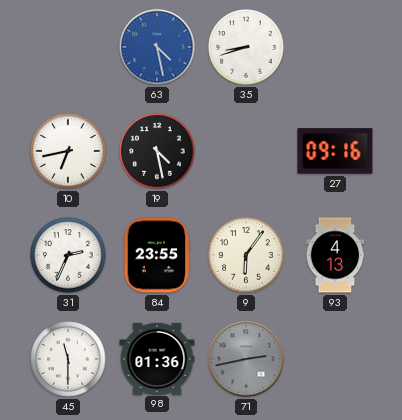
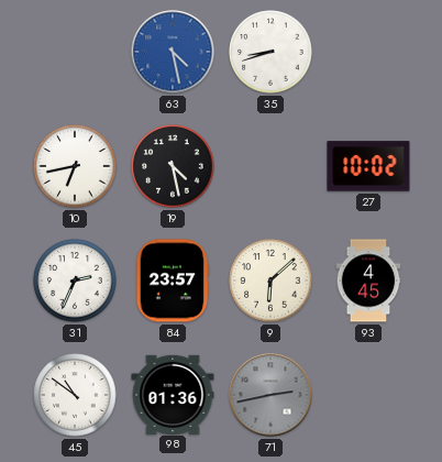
27: 09:16 -> 10:02 (368, 166)
84: 23:55 -> 23:57 (173, 280)
9: 6:06 -> 6:08 (270, 280)
93: 4:13 -> 4:45 (368, 280)
45: 11:30 -> 10:51 (75, 395)
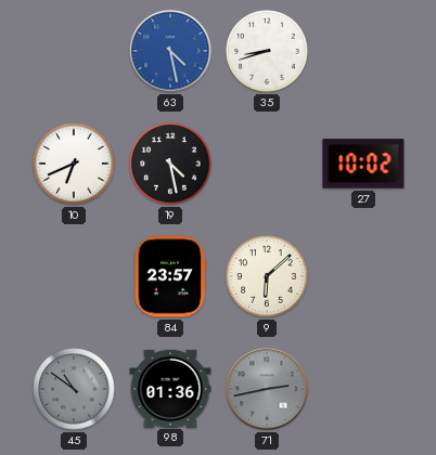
10: 6:43 -> 6:41 (74, 164)
31: 2:34 -> none (75, 280)
93: 4:45 -> none (368, 280)
45 dial: white -> grey (74, 389)
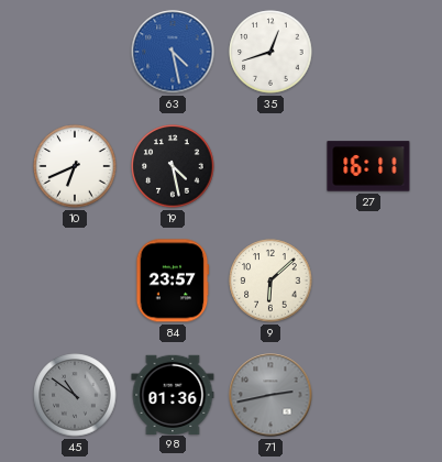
35: 8:42 -> 12:42 (270, 52)
27: 10:02 -> 16:11 (368, 166)
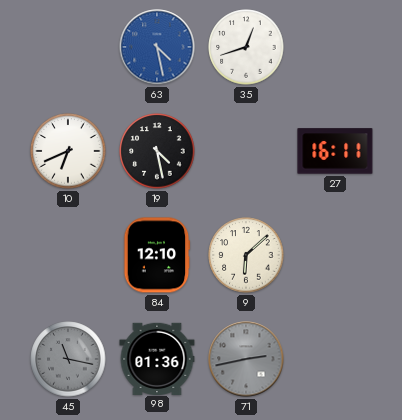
84: 23:57 -> 12:10 (157, 255)
45: 10:51 -> 11:17 (68, 359)
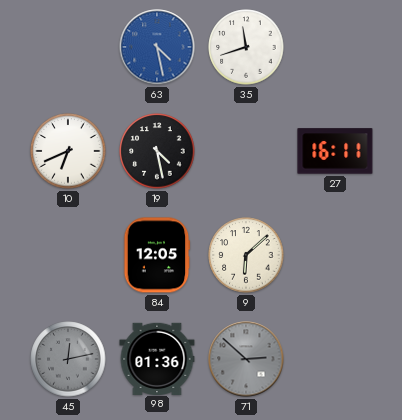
35: 12:42 -> 11:42 (246, 47)
84: 12:10 -> 12:05 (157, 255)
45: 11:17 -> 12:13 (68, 359)
71: 2:43 -> 2:52 (246, 359)
